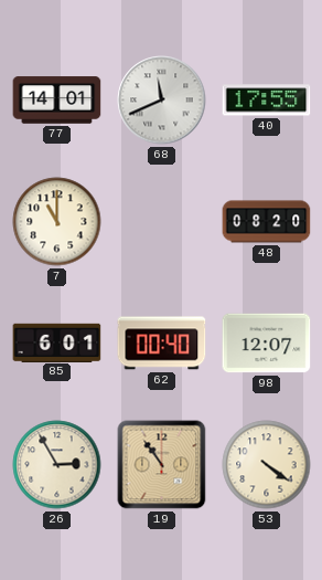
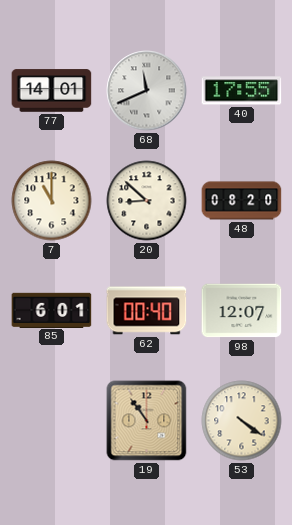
20: none -> 8:52 (147, 201)
26: 2:55 -> none (57, 465)
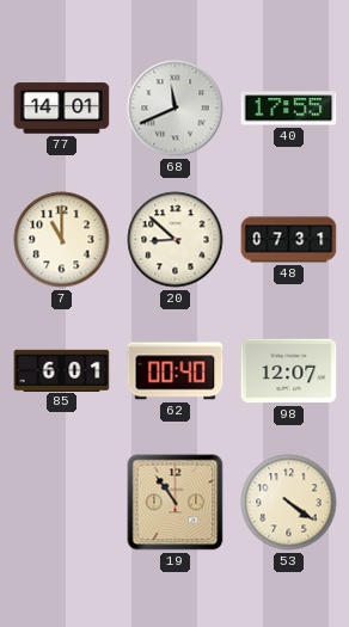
48: 08:20 -> 07:31 (289, 240)
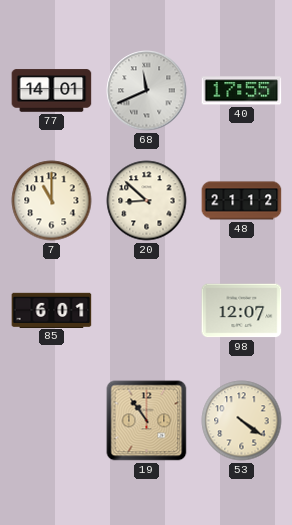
48: 07:31 -> 21:12 (242, 201)
62: 00:40 -> none (176, 371)
